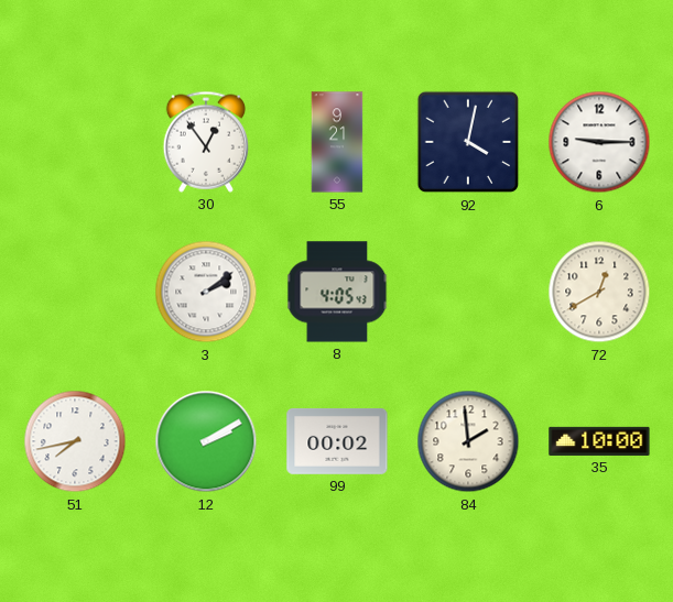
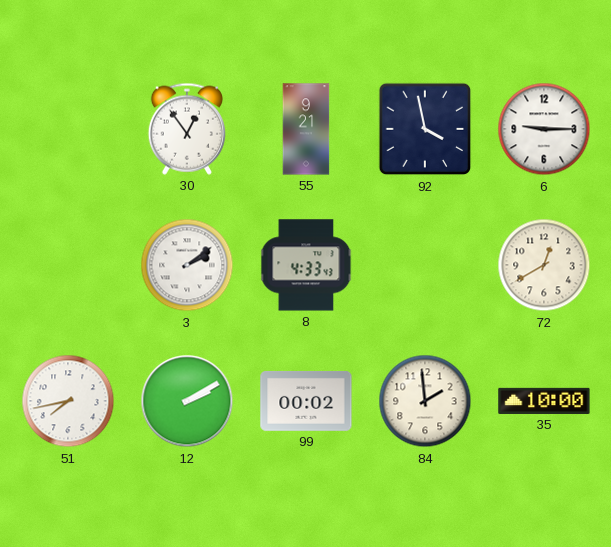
92: 4:02 -> 3:58 (425, 129)
8: 4:05 -> 4:33 (306, 265)
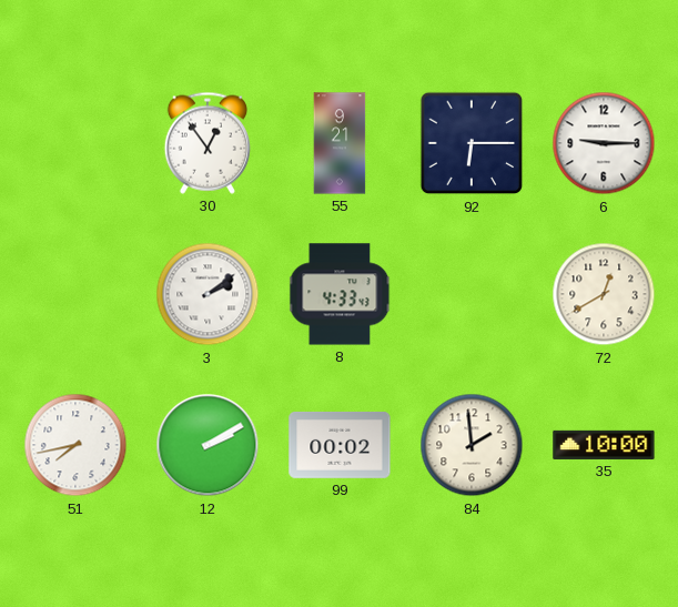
92: 3:58 -> 6:15 (472, 143)
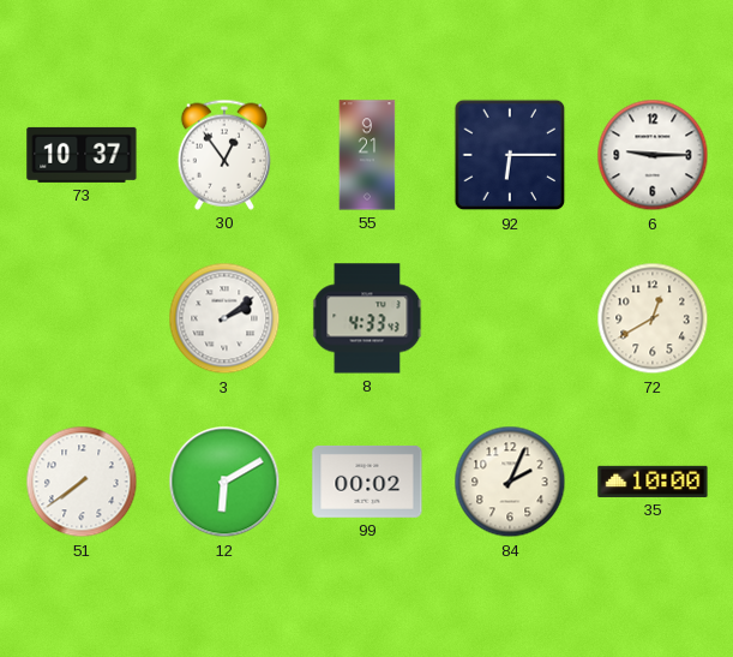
73: none -> 10:37 (82, 155)
51: 7:43 -> 7:39 (82, 482)
12: 2:10 -> 6:10 (224, 482)
84: 1:59 -> 2:04 (510, 482)
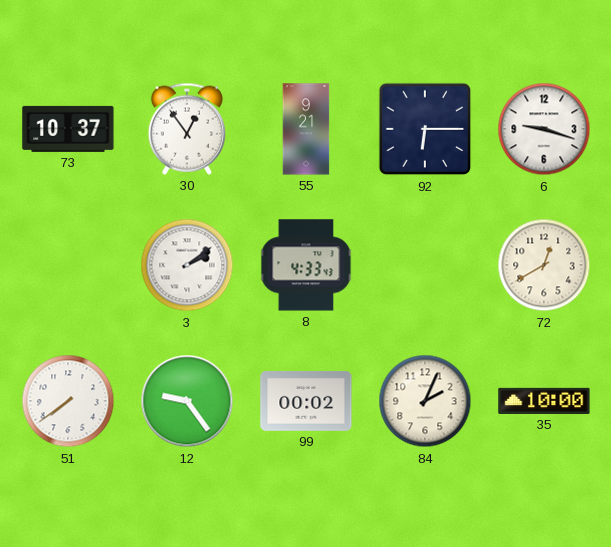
6: 9:15 -> 9:18 (544, 129)
12: 6:10 -> 9:24 (187, 401)
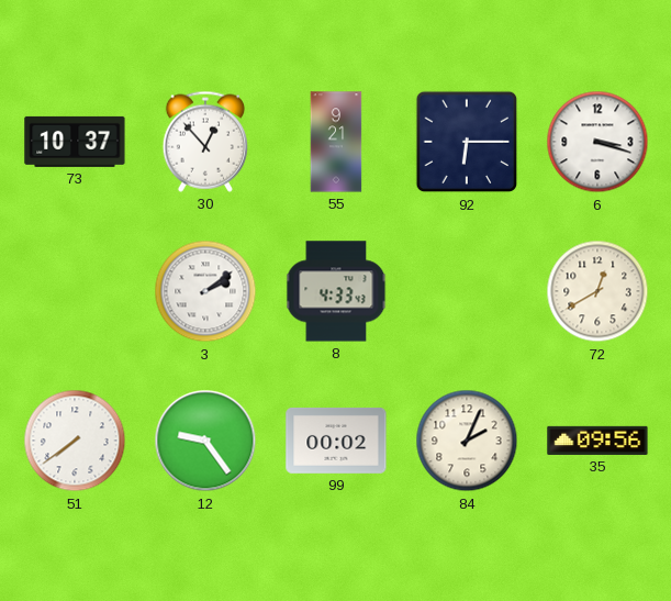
30: 12:54 -> 12:53 (205, 142)
6: 9:18 -> 3:18 (597, 142)
35: 10:00 -> 09:56 (597, 441)
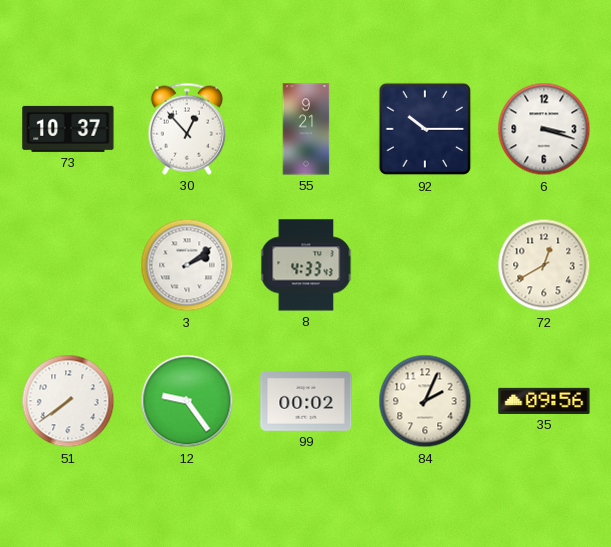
92: 6:15 -> 10:15 (425, 129)
